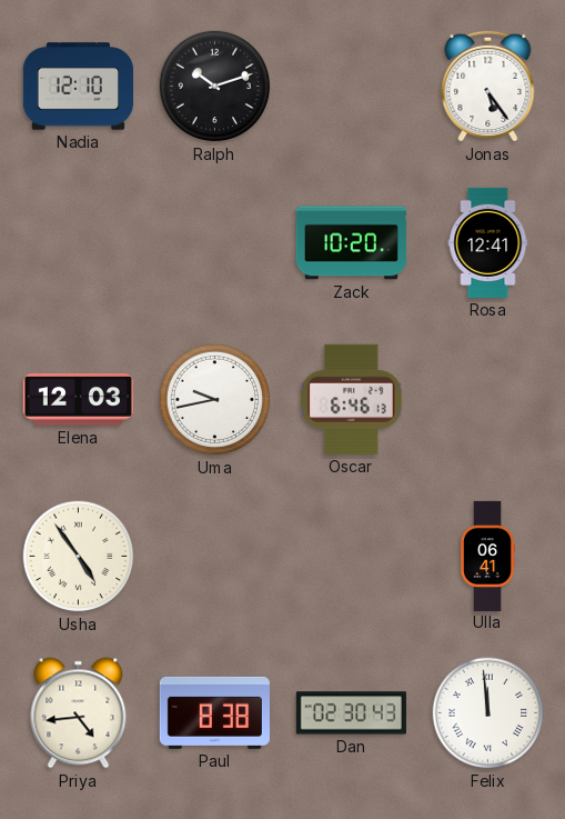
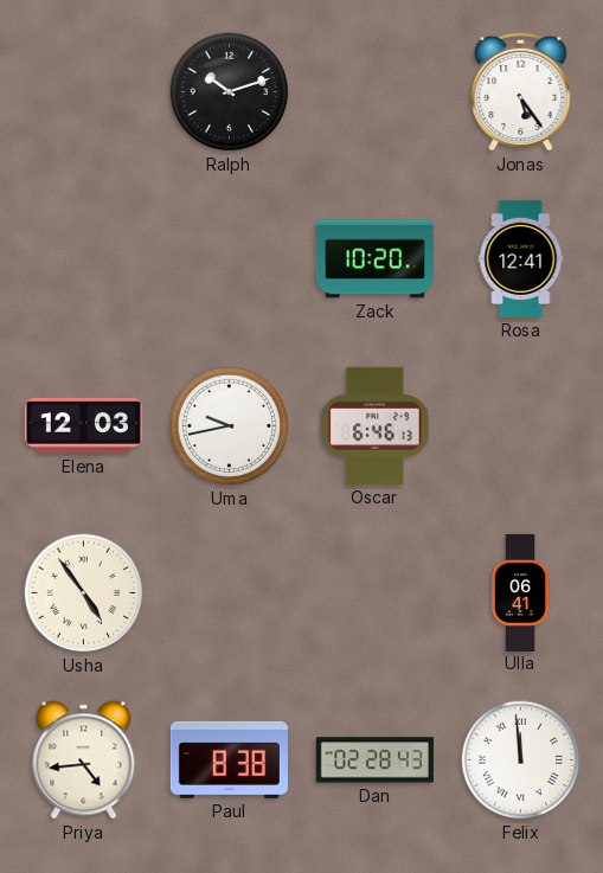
Nadia: 12:10 -> none (78, 87)
Dan: 02:30 -> 02:28 (374, 760)
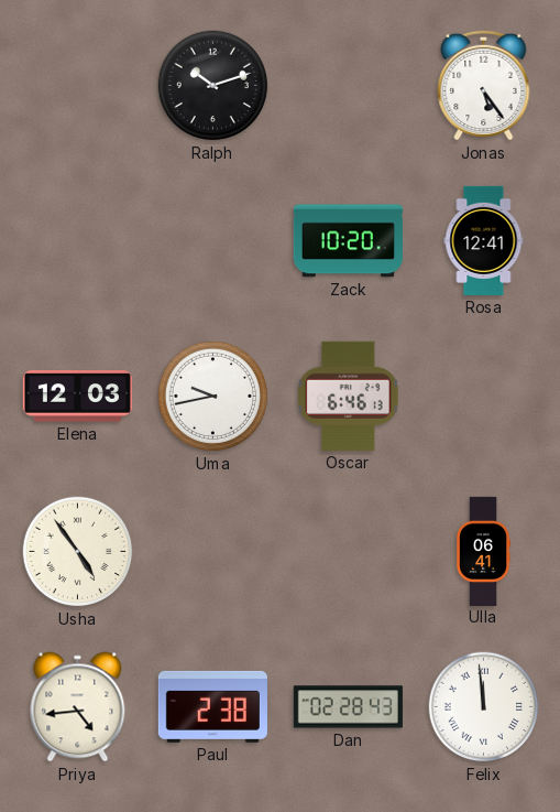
Paul: 8:38 -> 2:38 (212, 706)
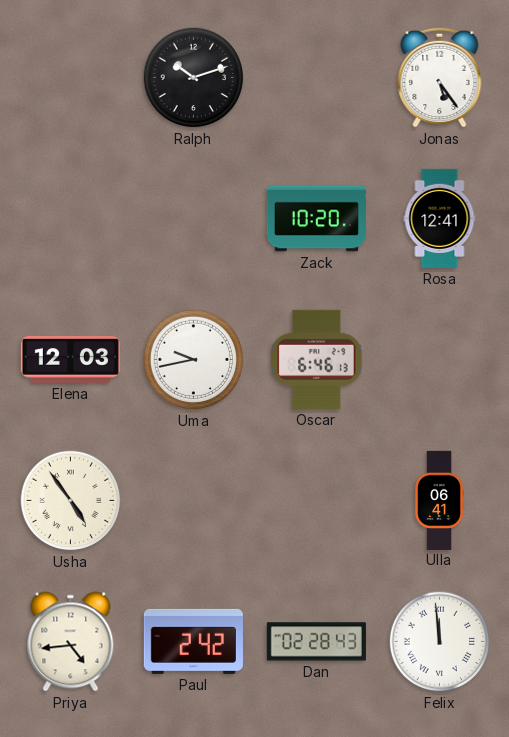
Paul: 2:38 -> 2:42 (193, 641)
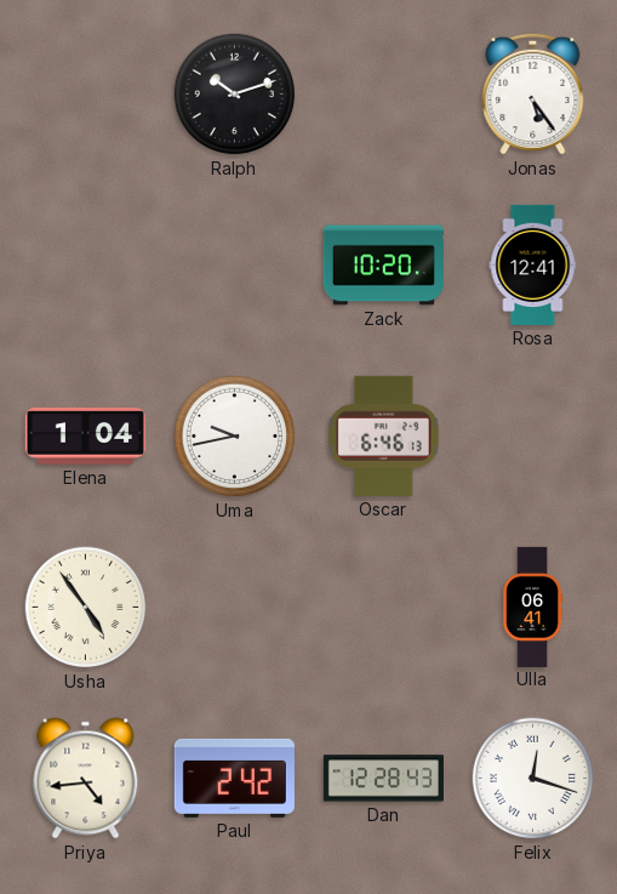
Elena: 12:03 -> 1:04 (85, 437)
Dan: 02:28 -> 12:28 (383, 779)
Felix: 11:59 -> 12:18 (533, 779)
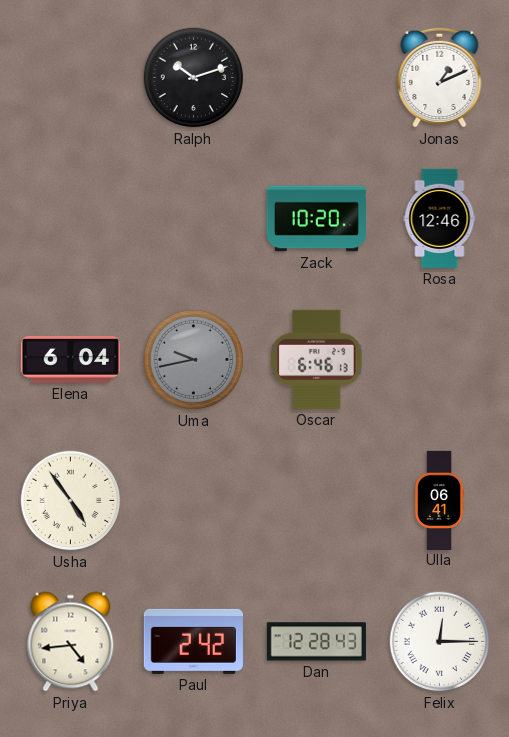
Jonas: 5:24 -> 1:11 (440, 77)
Rosa: 12:41 -> 12:46 (440, 218)
Elena: 1:04 -> 6:04 (70, 360)
Uma dial: white -> grey (194, 360)
Felix: 12:18 -> 12:15 (440, 642)
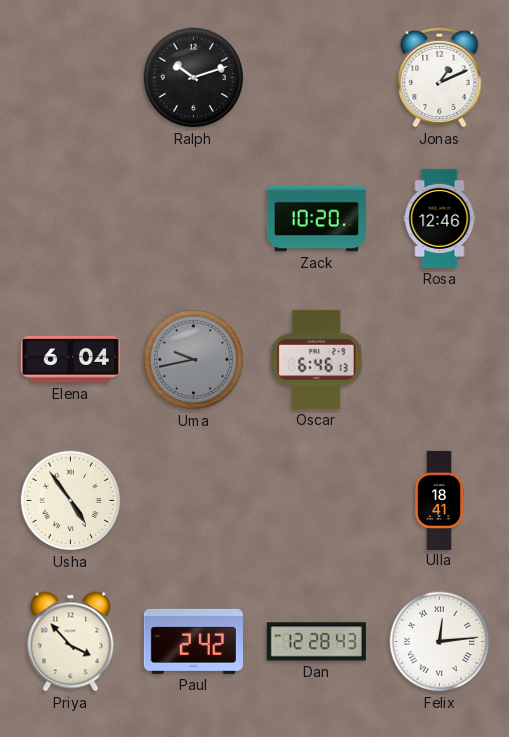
Ulla: 06:41 -> 18:41 (439, 500)
Priya: 4:44 -> 3:53 (71, 642)
Felix: 12:15 -> 12:14 (440, 642)
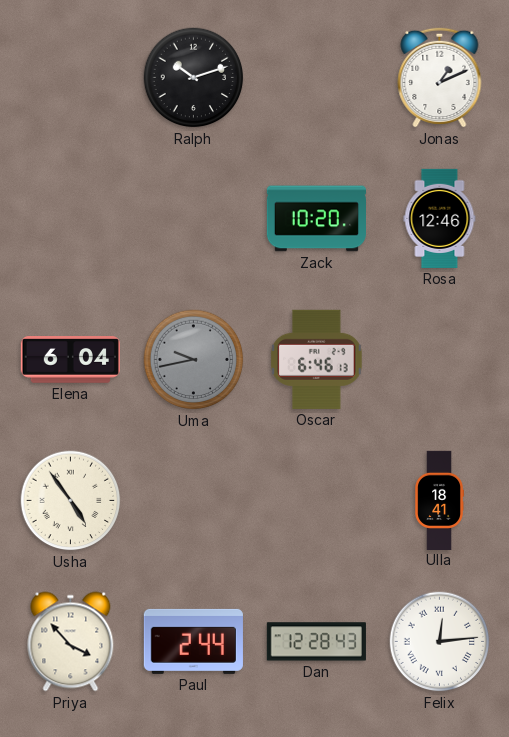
Paul: 2:42 -> 2:44 (193, 641)
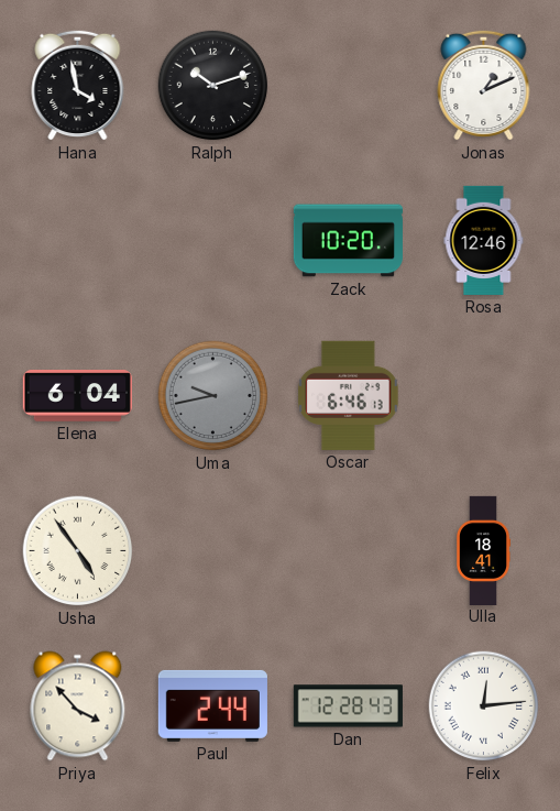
Hana: none -> 3:58 (78, 85)
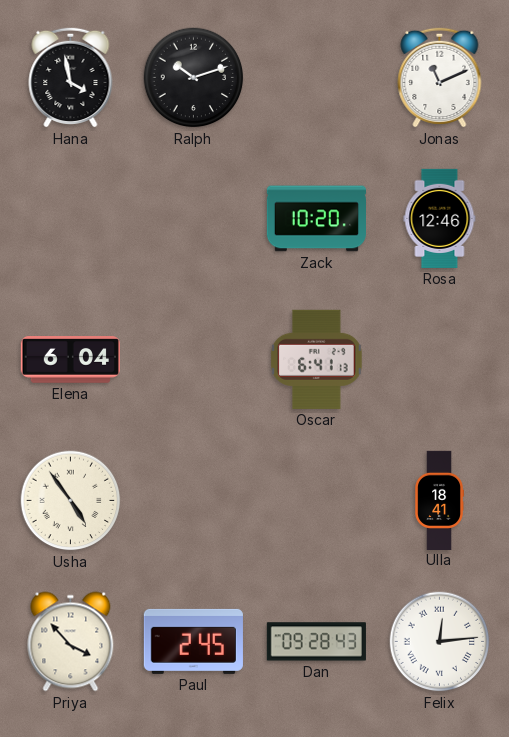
Jonas: 1:11 -> 11:11 (440, 77)
Uma: 9:43 -> none (213, 396)
Oscar: 6:46 -> 6:41 (317, 359)
Paul: 2:44 -> 2:45 (193, 641)
Dan: 12:28 -> 09:28 (316, 642)
